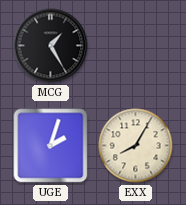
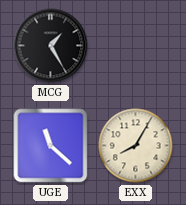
UGE: 2:03 -> 11:22 (51, 146)
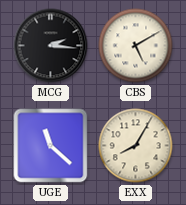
MCG: 1:25 -> 2:16 (51, 46)
CBS: none -> 5:10 (136, 46)
